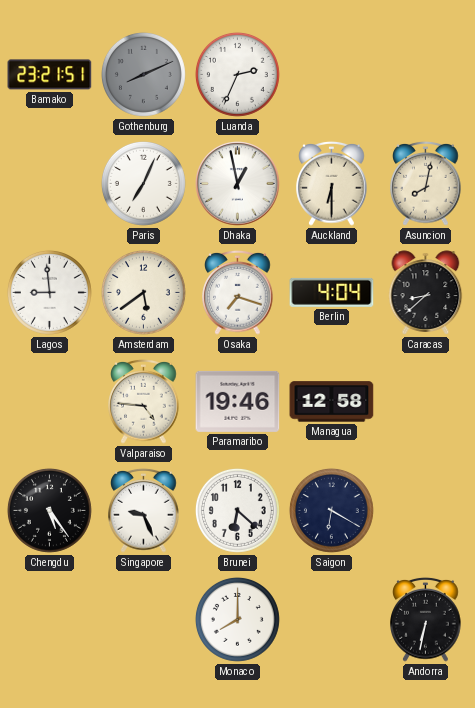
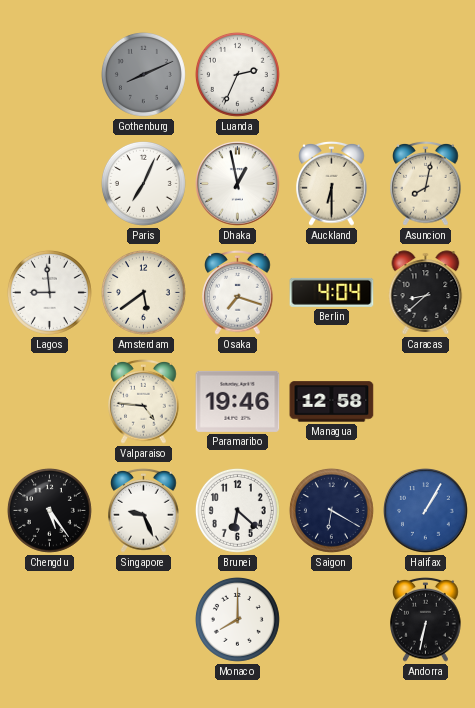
Bamako: 23:21 -> none (50, 75)
Halifax: none -> 1:05 (426, 511)
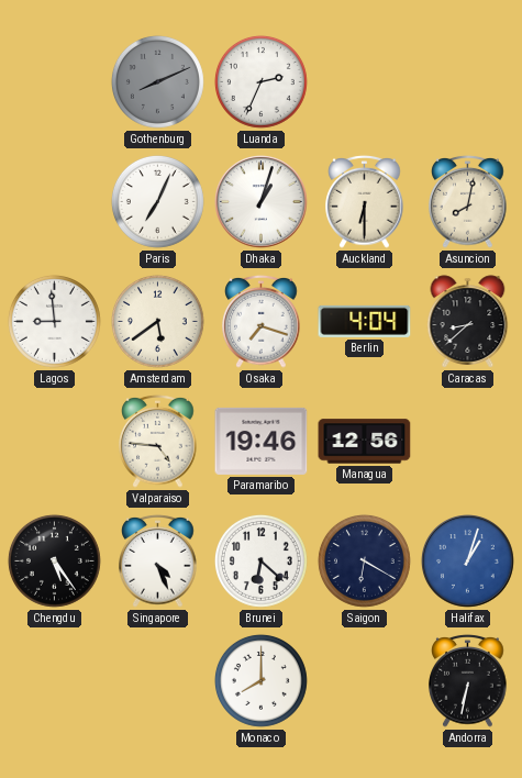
Dhaka: 12:58 -> 1:03 (262, 202)
Managua: 12:58 -> 12:56 (365, 442)
Singapore: 9:26 -> 4:26 (158, 560)
Halifax: 1:05 -> 1:03 (468, 562)
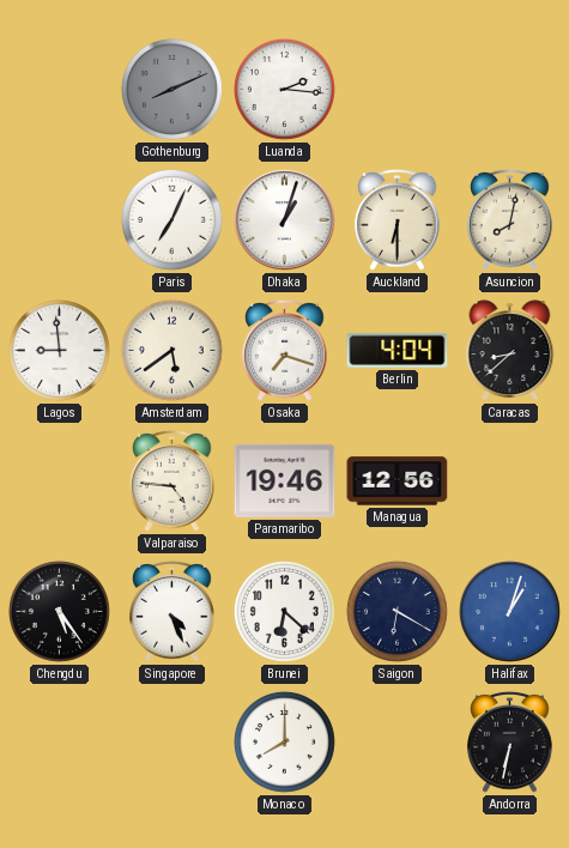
Luanda: 2:34 -> 2:16 (284, 89)
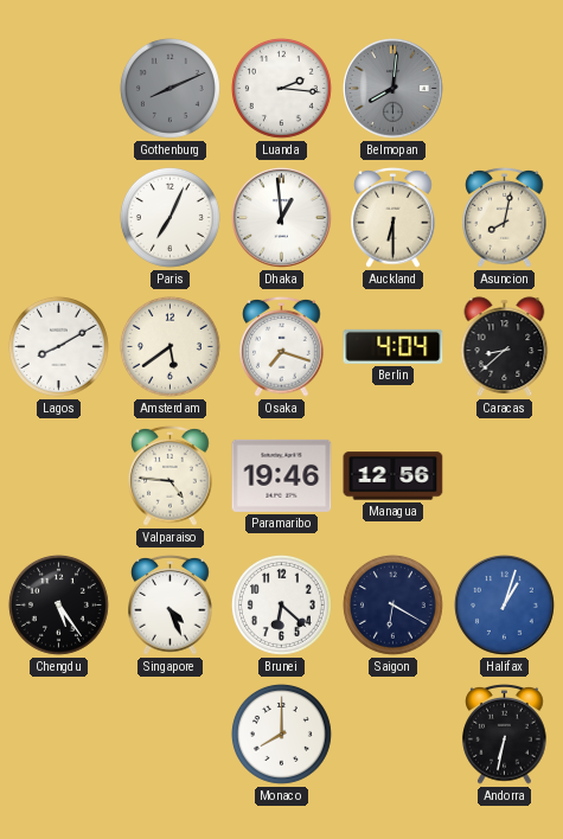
Belmopan: none -> 8:01 (394, 89)
Dhaka: 1:03 -> 12:59 (282, 218)
Lagos: 8:59 -> 8:10 (58, 346)
